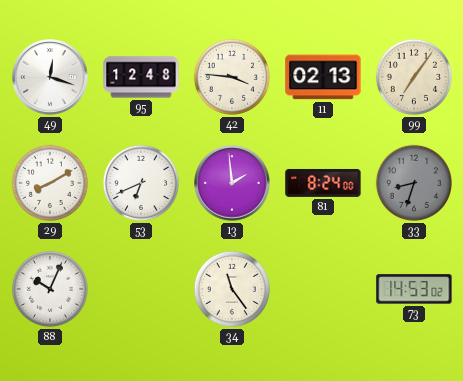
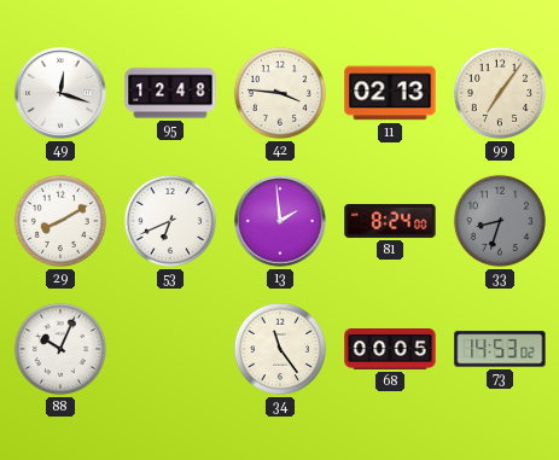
68: none -> 00:05 (390, 350)
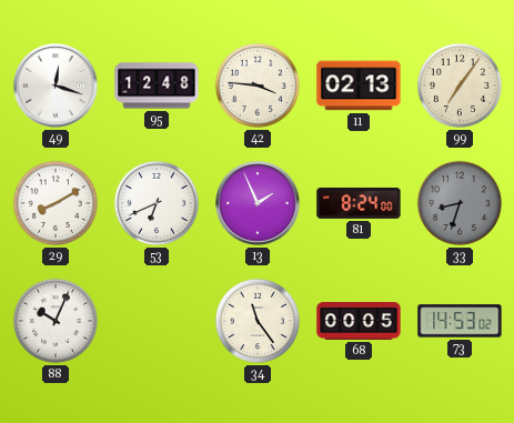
13: 1:59 -> 1:56 (258, 203)
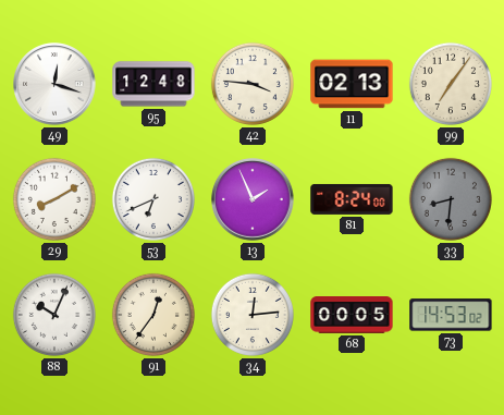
33: 8:33 -> 8:31 (451, 199)
91: none -> 12:36 (153, 315)
34: 11:24 -> 12:14 (253, 315)
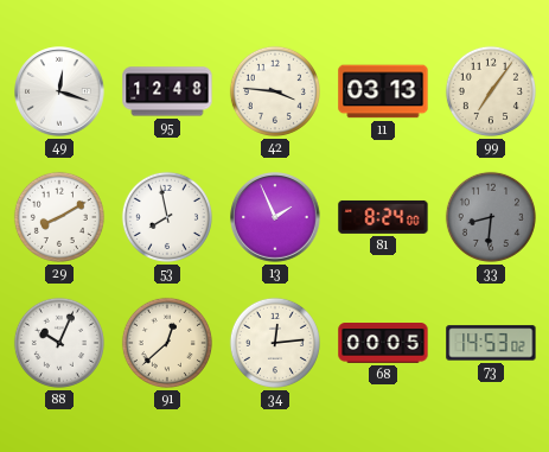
11: 02:13 -> 03:13 (383, 91)
53: 6:41 -> 7:58 (167, 217)
91: 12:36 -> 12:38 (167, 343)
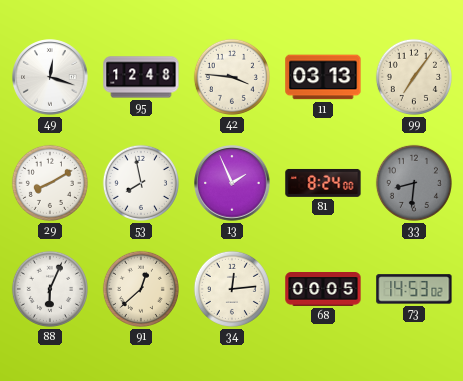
88: 10:04 -> 6:04 (50, 289)
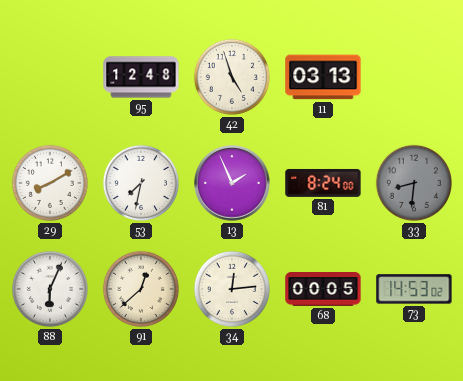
49: 12:18 -> none (50, 77)
42: 3:46 -> 4:57 (232, 77)
99: 7:06 -> none (414, 77)
53: 7:58 -> 7:32 (141, 183)
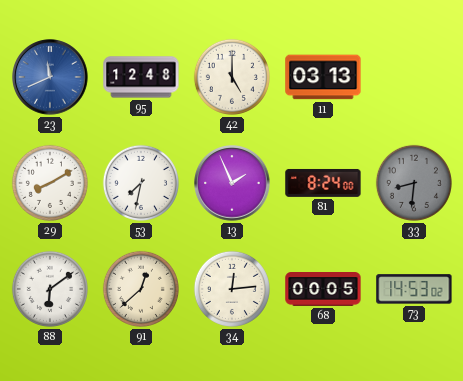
23: none -> 11:41 (50, 77)
42: 4:57 -> 5:00 (232, 77)
88: 6:04 -> 6:09 (50, 289)
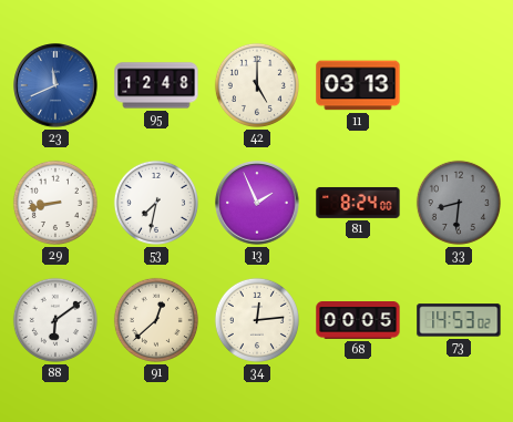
29: 8:10 -> 8:43 (55, 203)
